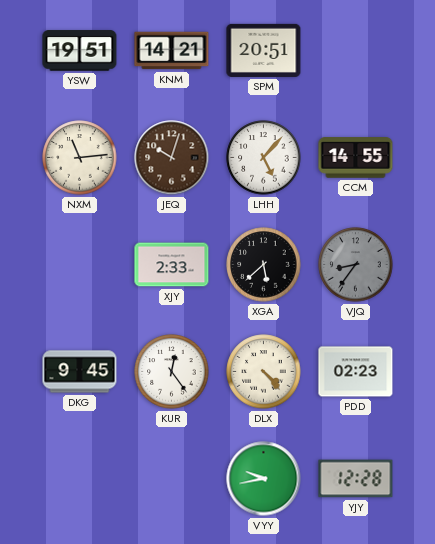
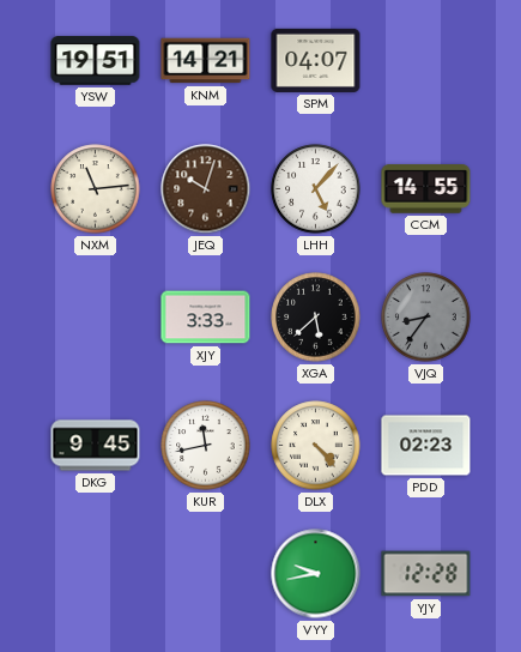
SPM: 20:51 -> 04:07 (316, 60)
XJY: 2:33 -> 3:33 (206, 318)
KUR: 12:24 -> 11:43 (206, 446)
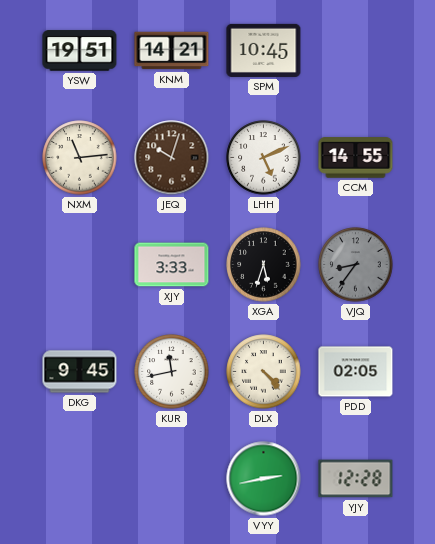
SPM: 04:07 -> 10:45 (264, 50)
LHH: 5:07 -> 5:11 (264, 158)
XGA: 5:38 -> 5:33 (264, 265)
PDD: 02:23 -> 02:05 (356, 372)
VYY: 9:43 -> 2:43 (264, 479)
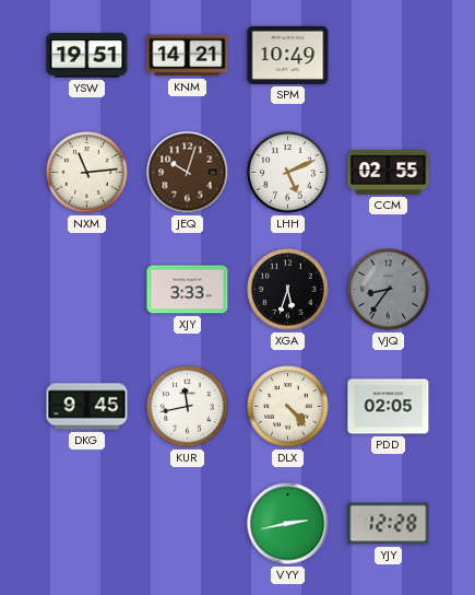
SPM: 10:45 -> 10:49 (288, 55)
CCM: 14:55 -> 02:55 (389, 173)
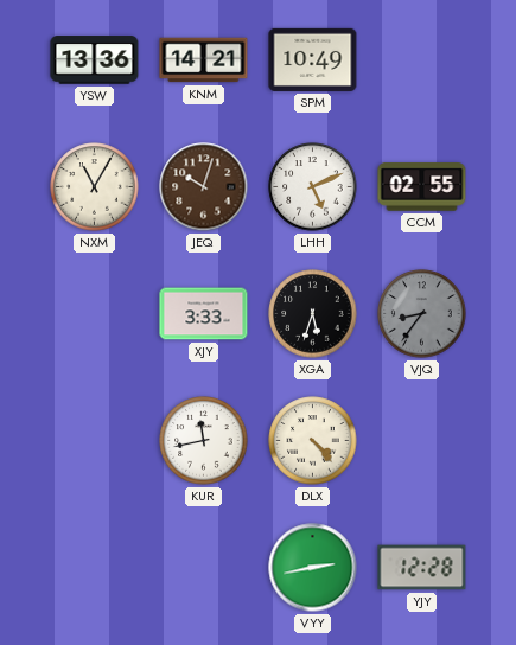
YSW: 19:51 -> 13:36 (95, 60)
NXM: 11:14 -> 11:05 (95, 187)
DKG: 9:45 -> none (87, 407)
PDD: 02:05 -> none (389, 407)
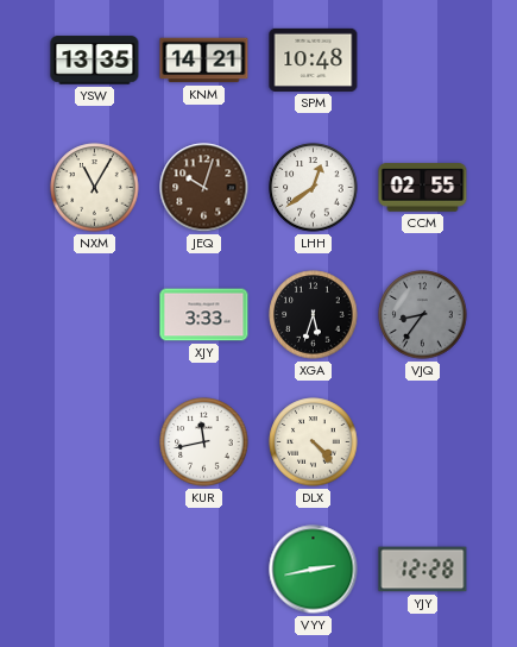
YSW: 13:36 -> 13:35 (95, 61)
SPM: 10:49 -> 10:48 (314, 59)
LHH: 5:11 -> 12:39 (314, 188)
